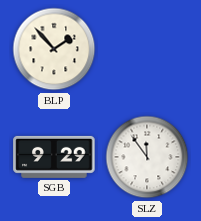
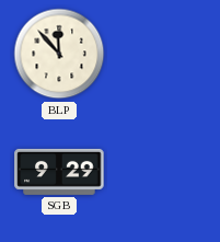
BLP: 1:53 -> 11:53 (59, 54)
SLZ: 11:54 -> none (147, 157)
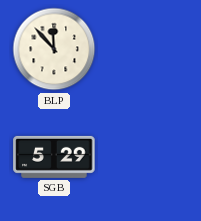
SGB: 9:29 -> 5:29 (54, 157)
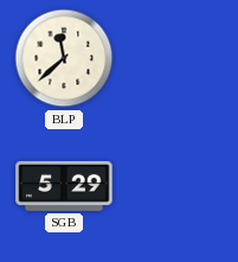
BLP: 11:53 -> 11:38 (64, 58)
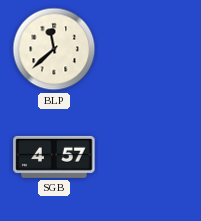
SGB: 5:29 -> 4:57 (54, 157)
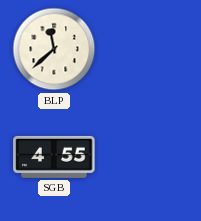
SGB: 4:57 -> 4:55 (54, 157)
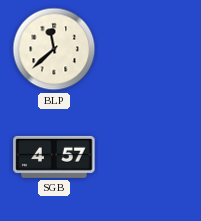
SGB: 4:55 -> 4:57 (54, 157)
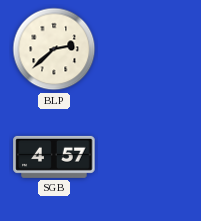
BLP: 11:38 -> 2:38 (54, 49)
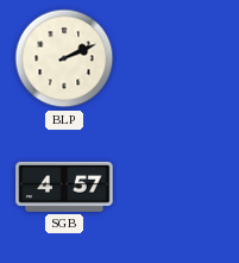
BLP: 2:38 -> 2:11 (64, 58)
